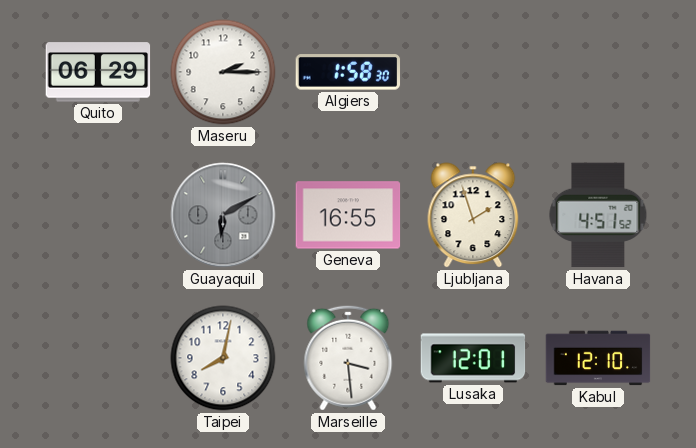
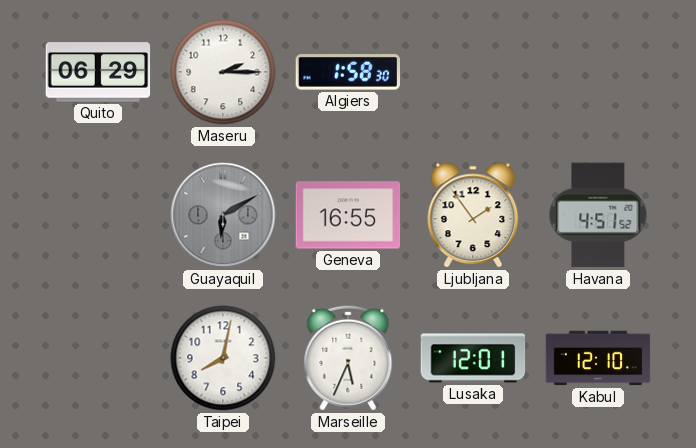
Ljubljana: 1:57 -> 1:54 (473, 215)
Marseille: 3:29 -> 5:34 (348, 358)
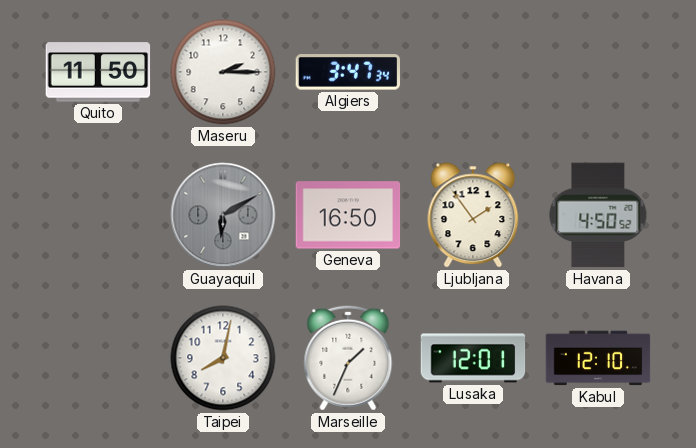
Quito: 06:29 -> 11:50 (98, 72)
Algiers: 1:58 -> 3:47 (348, 72)
Geneva: 16:55 -> 16:50 (348, 215)
Havana: 4:51 -> 4:50 (598, 215)
Marseille: 5:34 -> 1:34 (348, 358)
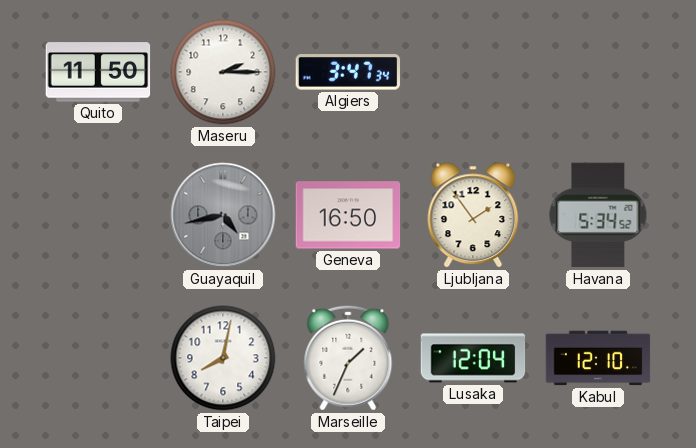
Guayaquil: 6:10 -> 4:43 (223, 215)
Havana: 4:50 -> 5:34 (598, 215)
Lusaka: 12:01 -> 12:04 (473, 358)
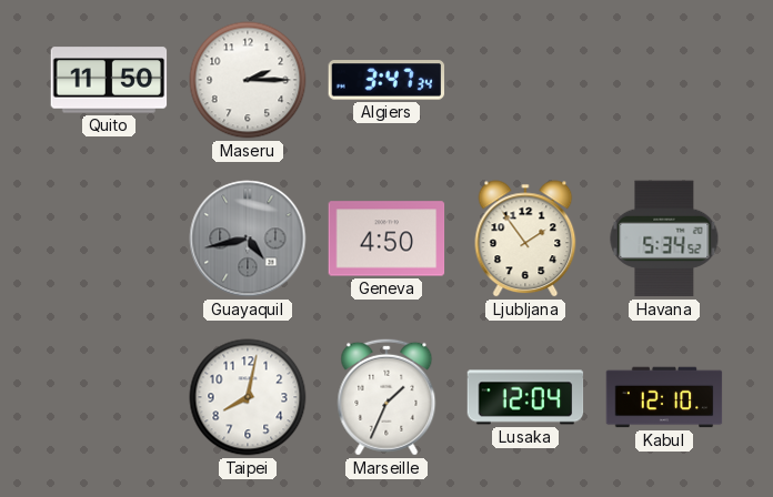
Geneva: 16:50 -> 4:50 (386, 239)
